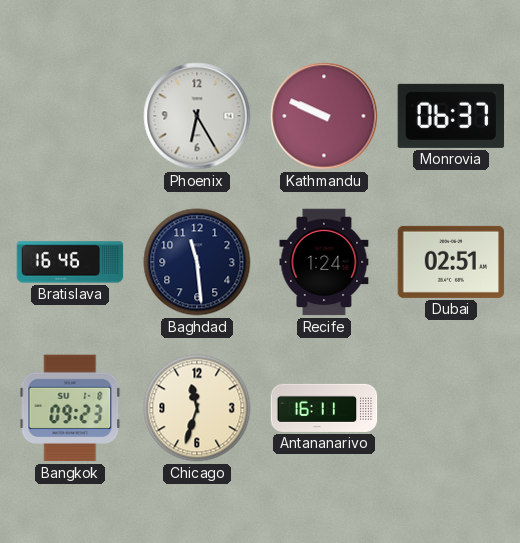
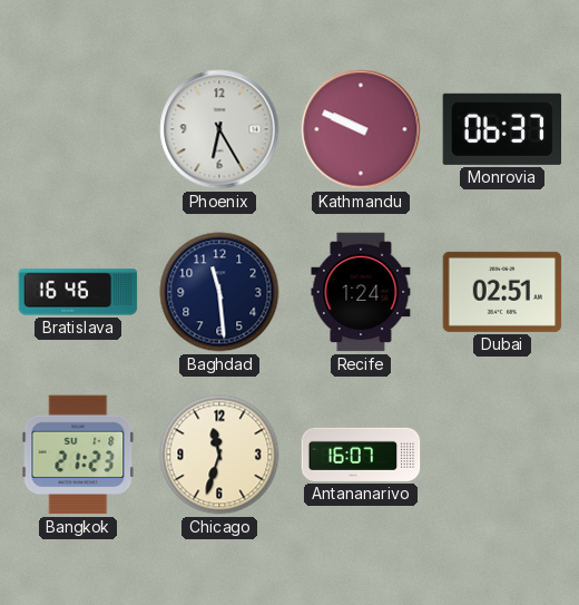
Bangkok: 09:23 -> 21:23 (78, 455)
Antananarivo: 16:11 -> 16:07 (361, 455)
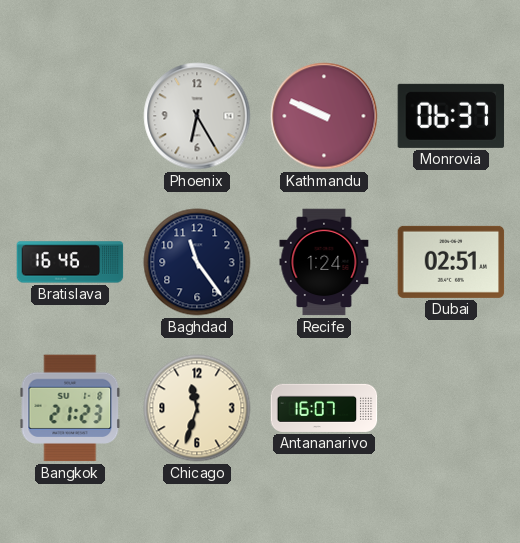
Baghdad: 11:29 -> 11:24 (197, 262)
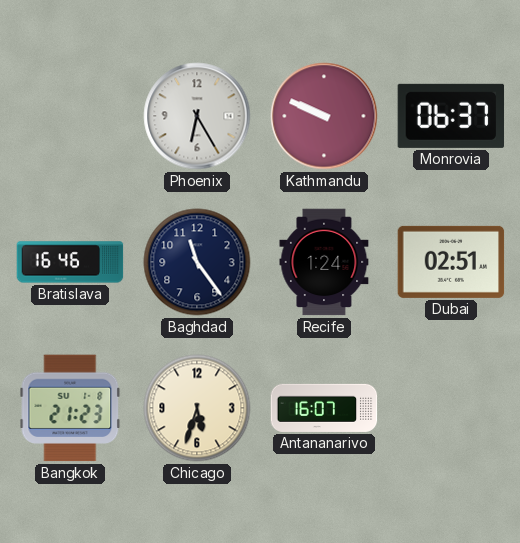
Chicago: 11:33 -> 5:33 (197, 408)
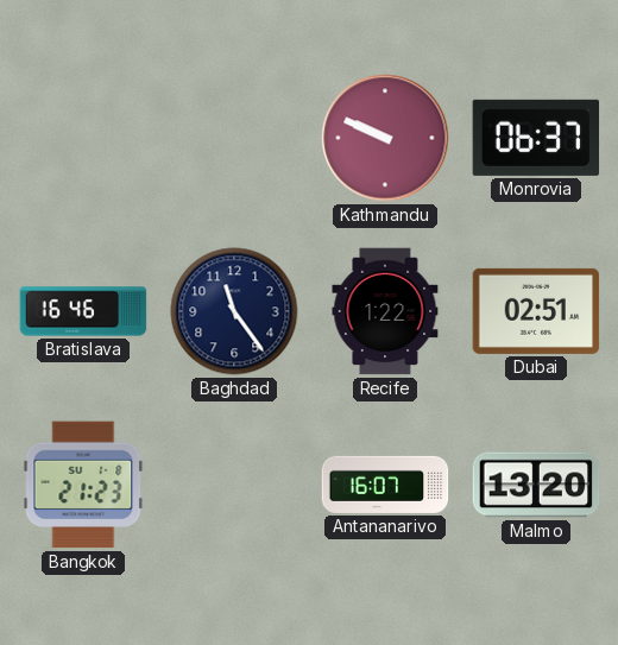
Phoenix: 6:25 -> none (197, 116)
Recife: 1:24 -> 1:22 (385, 311)
Chicago: 5:33 -> none (197, 408)
Malmo: none -> 13:20 (536, 485)
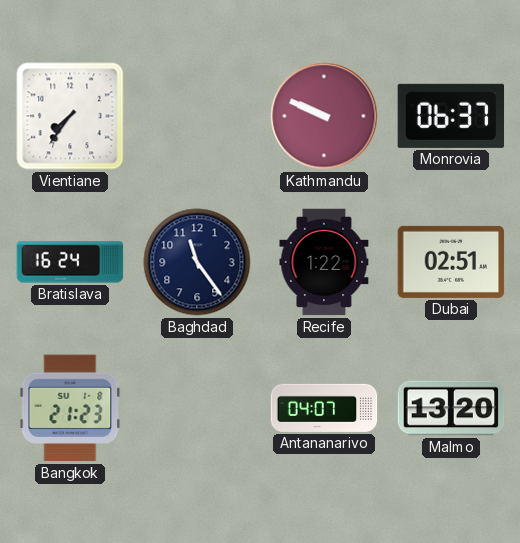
Vientiane: none -> 7:36 (70, 116)
Bratislava: 16:46 -> 16:24 (70, 262)
Antananarivo: 16:07 -> 04:07 (324, 408)
